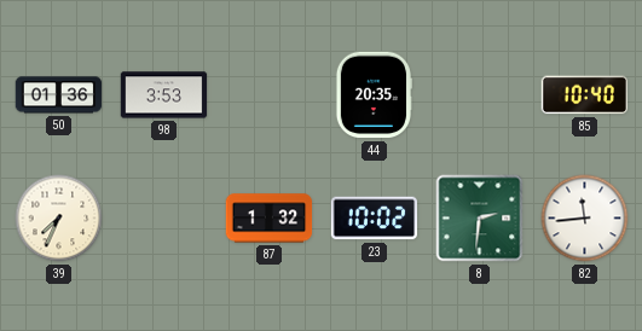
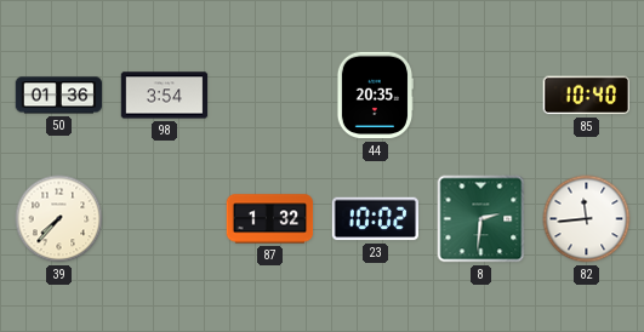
98: 3:53 -> 3:54 (165, 96)
39: 7:34 -> 7:37 (59, 219)
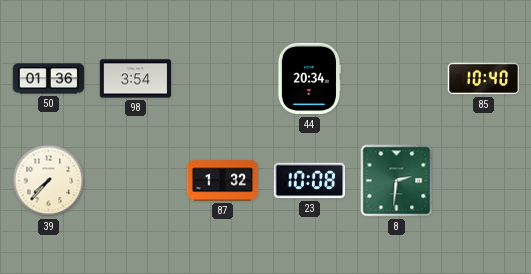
44: 20:35 -> 20:34 (308, 79)
23: 10:02 -> 10:08 (310, 181)
82: 11:44 -> none (587, 219)
